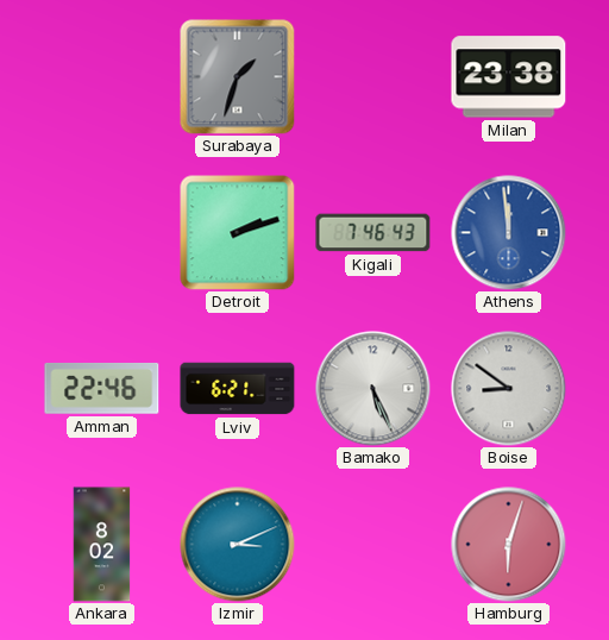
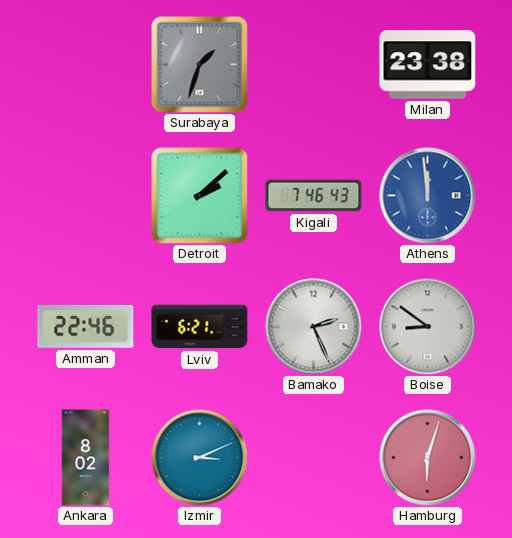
Detroit: 2:12 -> 2:08 (200, 196)
Bamako: 5:26 -> 2:26 (314, 327)
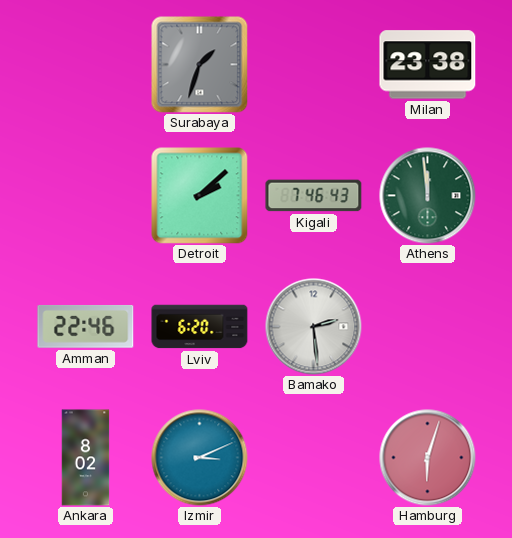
Athens dial: blue -> green (428, 196)
Lviv: 6:21 -> 6:20 (200, 327)
Bamako: 2:26 -> 2:29 (314, 327)
Boise: 8:51 -> none (428, 327)
